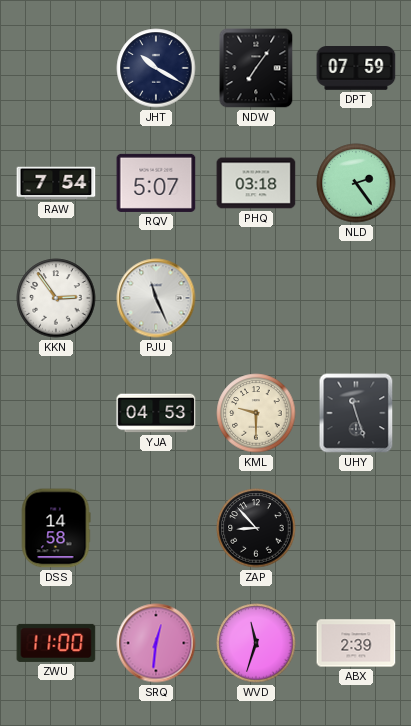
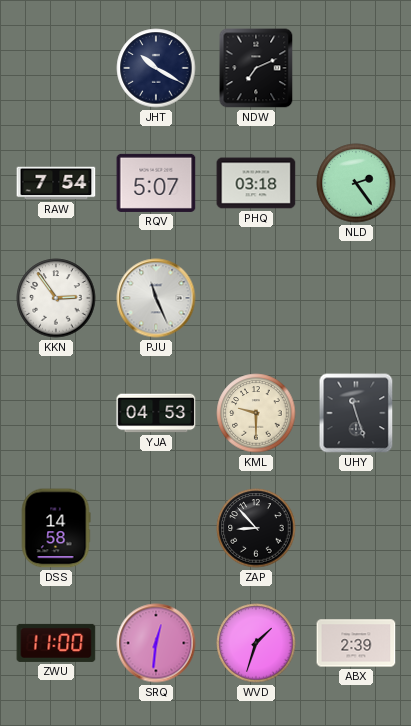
NDW: 7:06 -> 7:11 (256, 68)
DPT: 07:59 -> none (356, 69)
WVD: 11:33 -> 1:33 (256, 643)
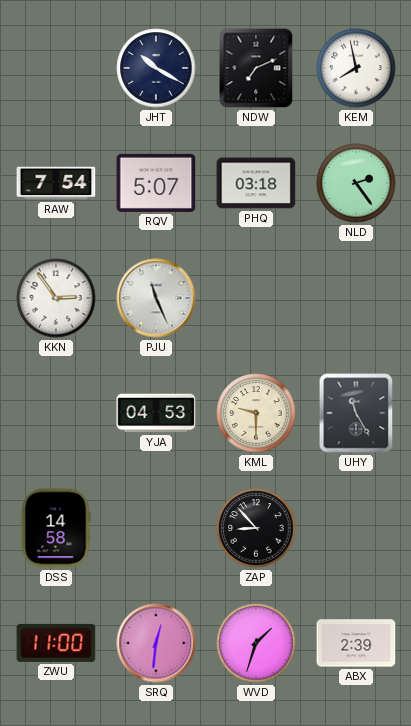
KEM: none -> 7:58 (356, 68)
UHY: 11:27 -> 11:25 (356, 413)
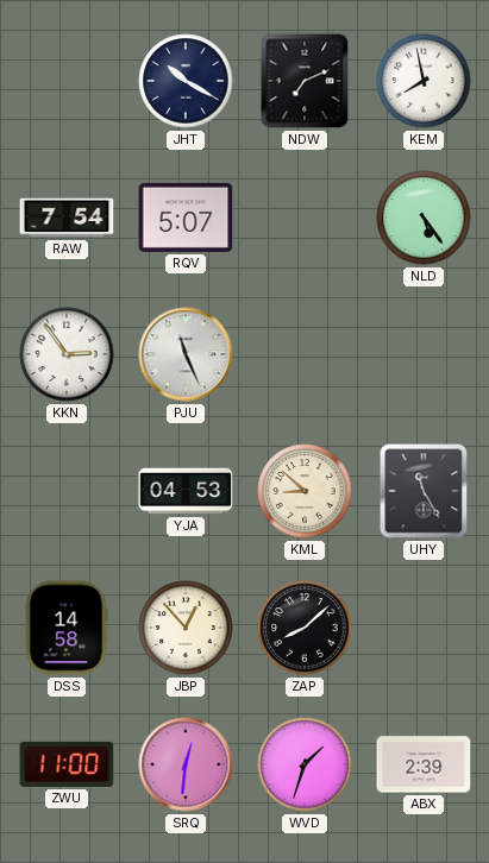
PHQ: 03:18 -> none (256, 183)
NLD: 2:24 -> 5:24 (424, 218)
KML: 9:30 -> 8:52 (305, 491)
JBP: none -> 12:53 (186, 628)
ZAP: 8:53 -> 8:08 (305, 628)
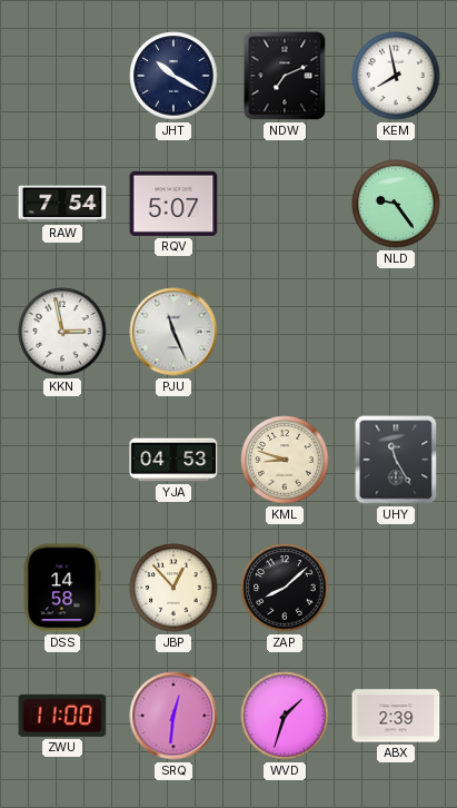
NLD: 5:24 -> 9:24 (396, 204)
KKN: 2:54 -> 2:58 (62, 332)
KML: 8:52 -> 8:48 (285, 460)
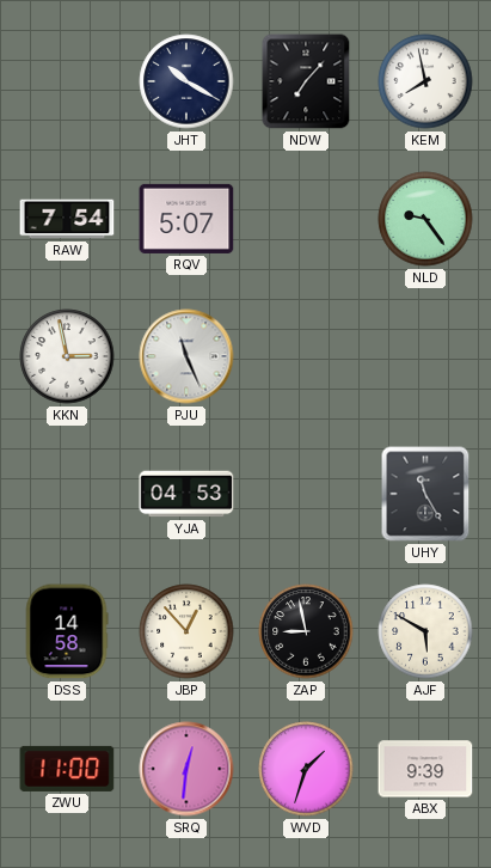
NDW: 7:11 -> 7:07 (306, 81)
KML: 8:48 -> none (285, 460)
ZAP: 8:08 -> 8:58 (306, 631)
AJF: none -> 5:50 (425, 631)
ABX: 2:39 -> 9:39 (425, 769)
